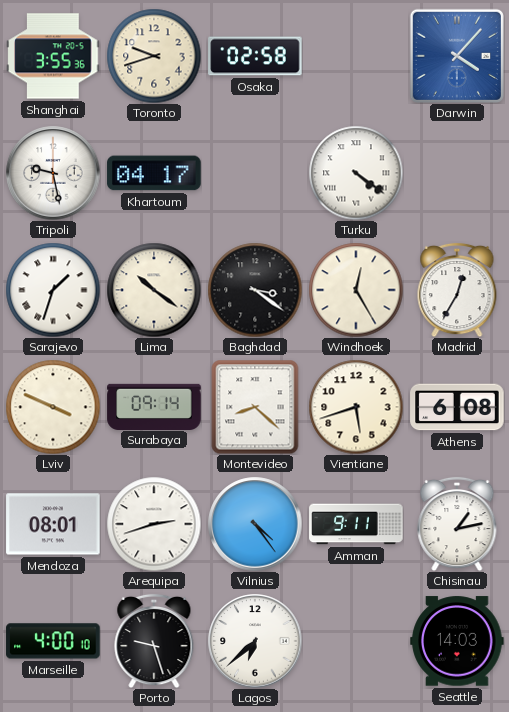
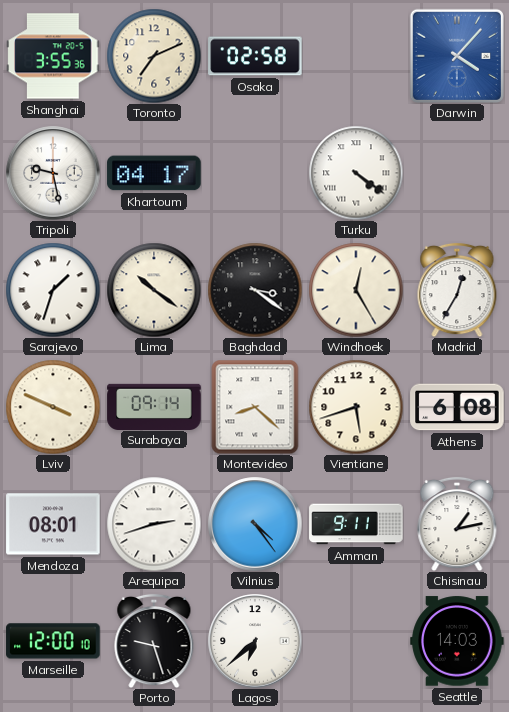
Toronto: 9:42 -> 7:11 (154, 56)
Marseille: 4:00 -> 12:00 (53, 641)
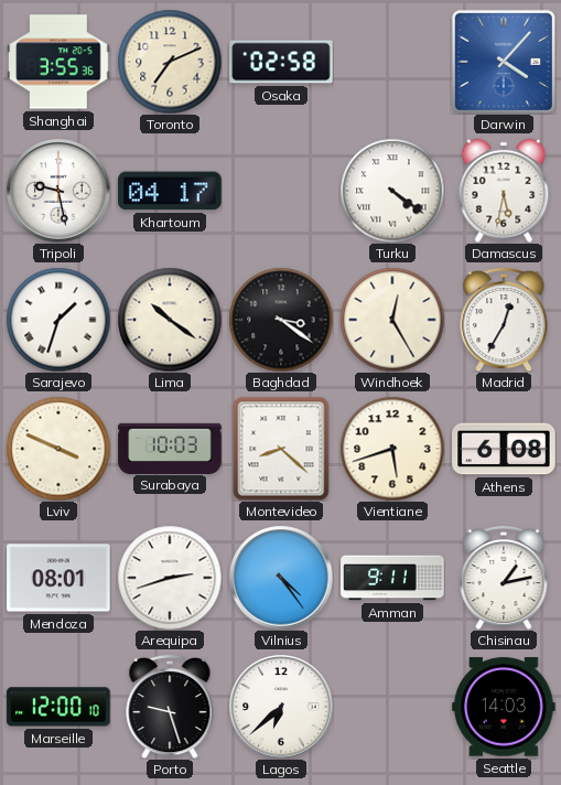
Damascus: none -> 5:32 (504, 191)
Surabaya: 09:14 -> 10:03 (170, 448)
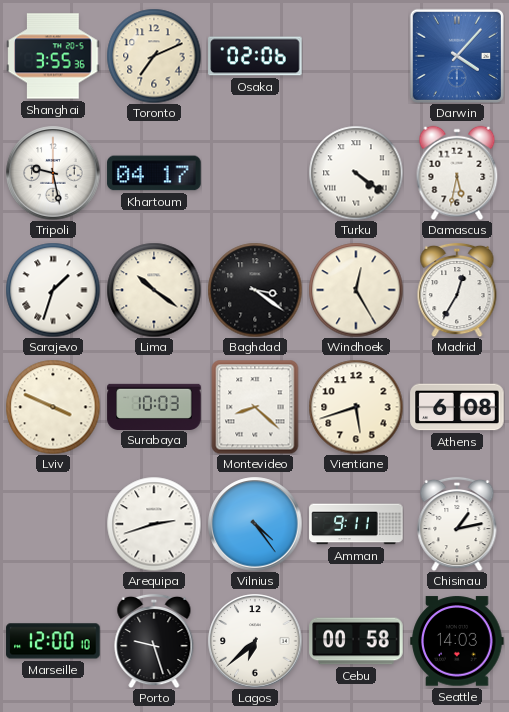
Osaka: 02:58 -> 02:06 (255, 56)
Mendoza: 08:01 -> none (58, 578)
Cebu: none -> 00:58 (356, 641)
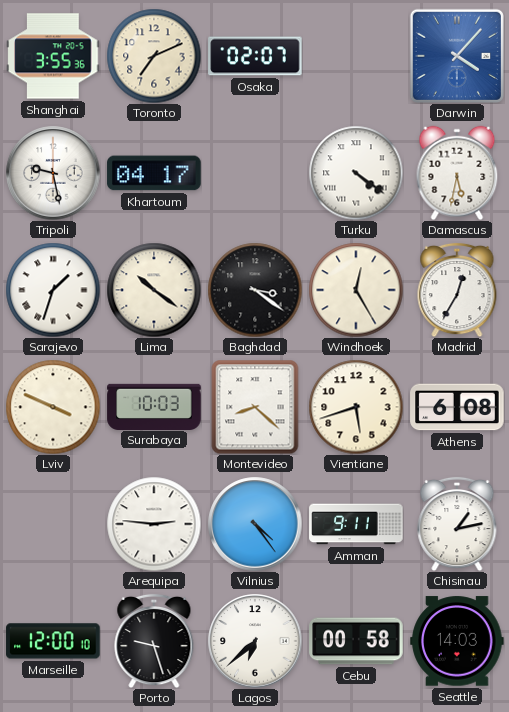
Osaka: 02:06 -> 02:07 (255, 56)
Arequipa: 2:42 -> 2:46 (154, 524)
